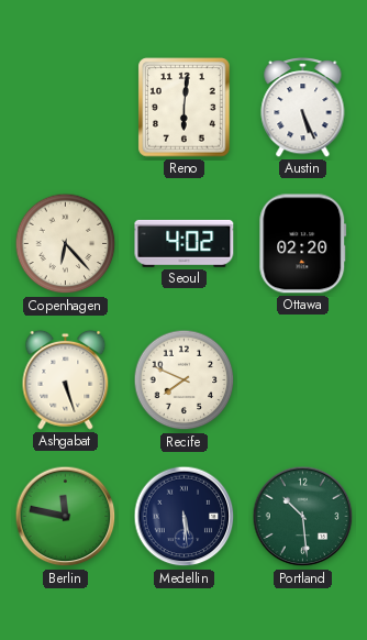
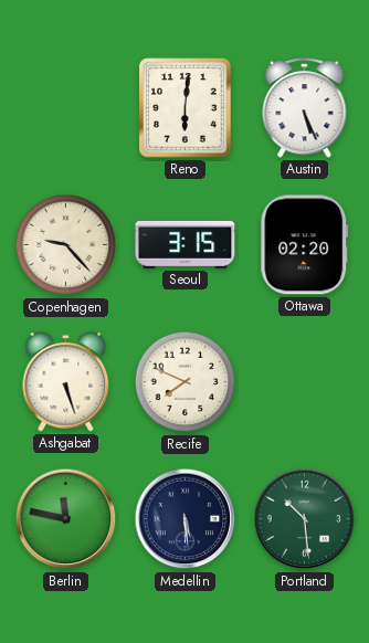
Copenhagen: 6:23 -> 9:23 (66, 245)
Seoul: 4:02 -> 3:15 (186, 244)
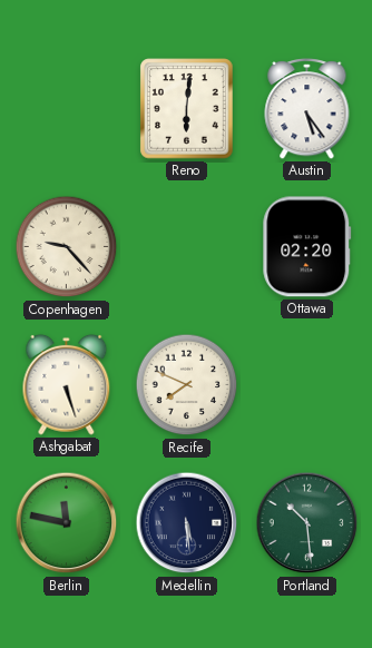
Austin: 5:26 -> 5:24 (307, 108)
Seoul: 3:15 -> none (186, 244)
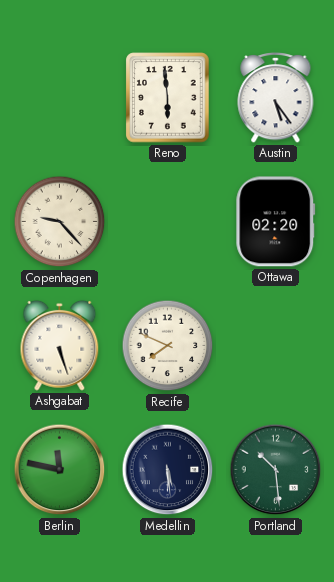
Reno: 6:01 -> 5:59 (168, 98)
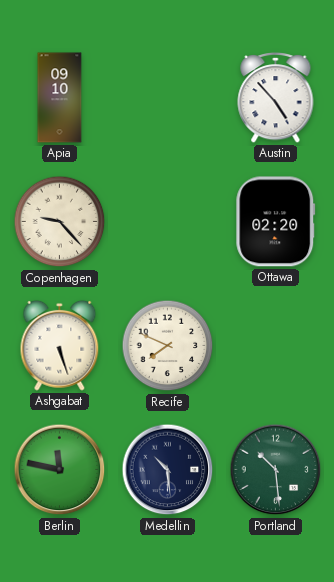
Apia: none -> 09:10 (60, 98)
Reno: 5:59 -> none (168, 98)
Austin: 5:24 -> 4:53 (276, 97)
Medellin: 5:29 -> 10:29 (168, 470)
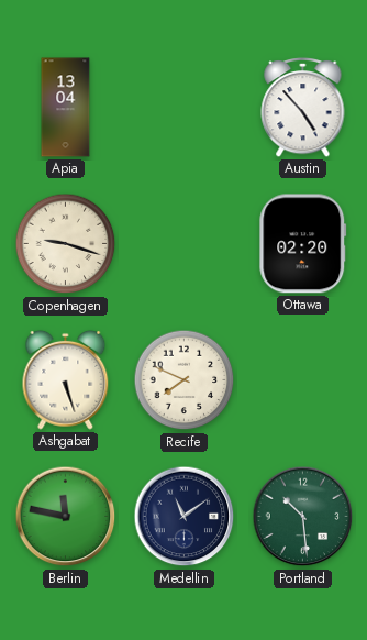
Apia: 09:10 -> 13:04 (66, 108)
Copenhagen: 9:23 -> 9:18 (66, 244)
Medellin: 10:29 -> 11:09 (185, 517)
